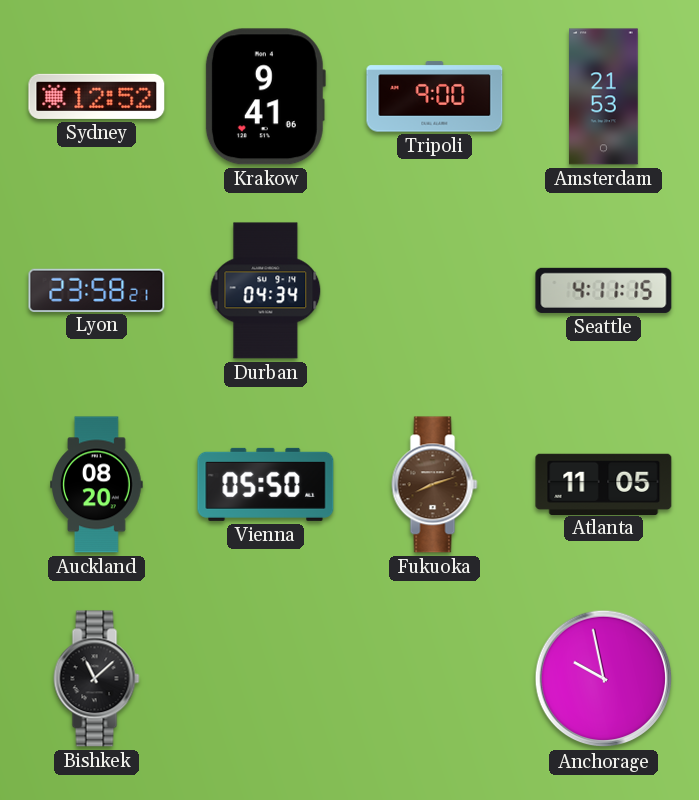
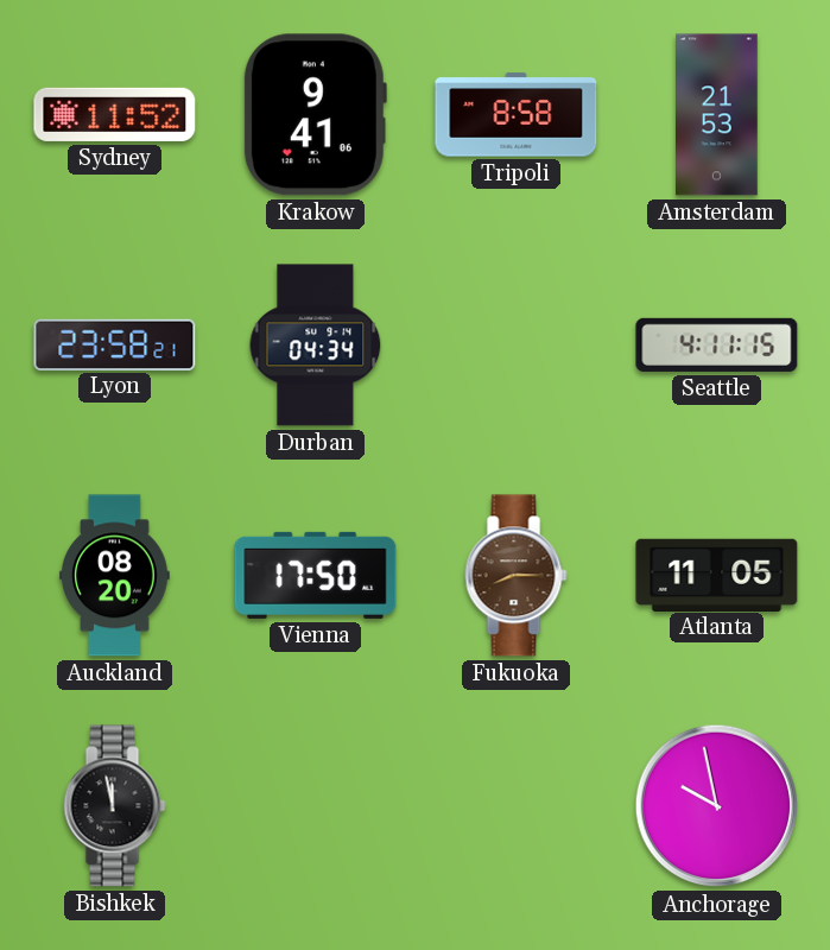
Sydney: 12:52 -> 11:52 (115, 114)
Tripoli: 9:00 -> 8:58 (517, 115)
Vienna: 05:50 -> 17:50 (316, 575)
Fukuoka: 8:12 -> 8:15 (517, 576)
Bishkek: 11:08 -> 11:58 (115, 806)
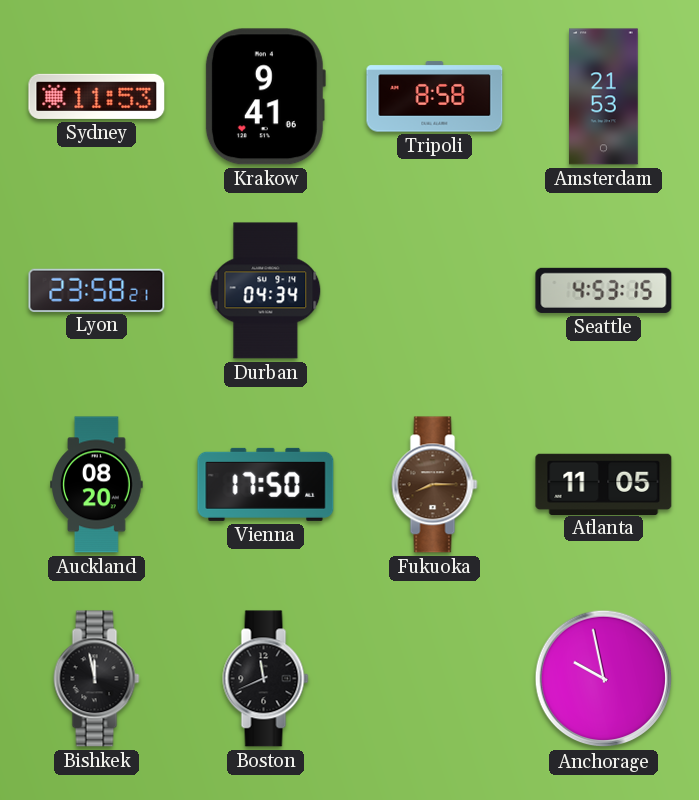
Sydney: 11:52 -> 11:53 (97, 96)
Seattle: 4:11 -> 4:53 (604, 290)
Boston: none -> 11:41 (266, 679)
